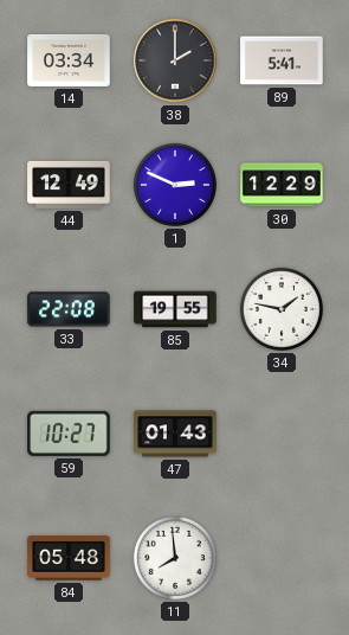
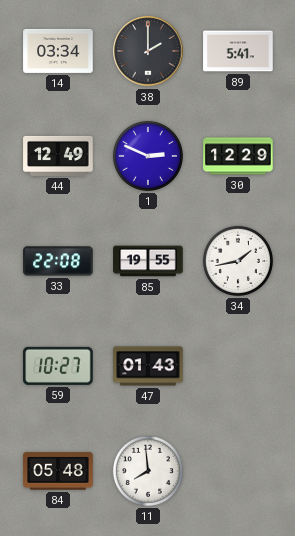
34: 1:47 -> 1:43 (238, 261)
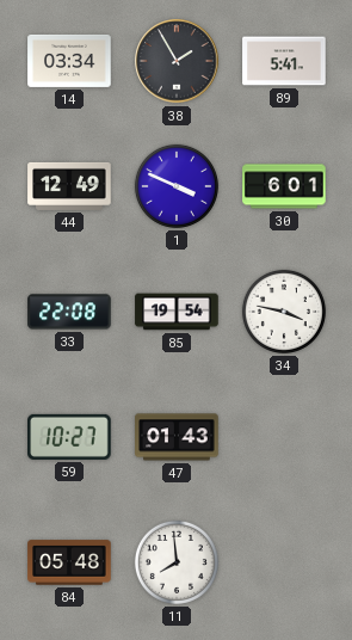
38: 2:00 -> 1:55 (177, 61)
1: 2:49 -> 3:49 (177, 186)
30: 12:29 -> 6:01 (284, 186)
85: 19:55 -> 19:54 (177, 312)
34: 1:43 -> 3:47 (284, 312)
